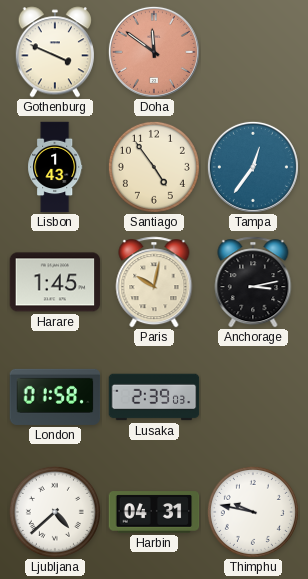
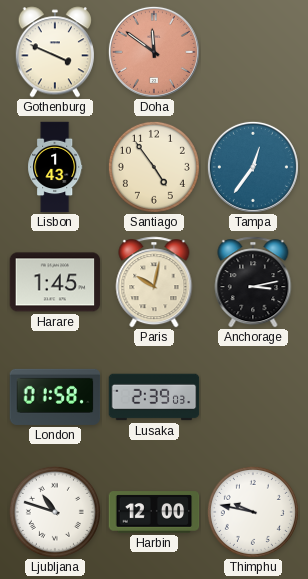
Ljubljana: 4:38 -> 10:48 (55, 512)
Harbin: 04:31 -> 12:00 (154, 512)
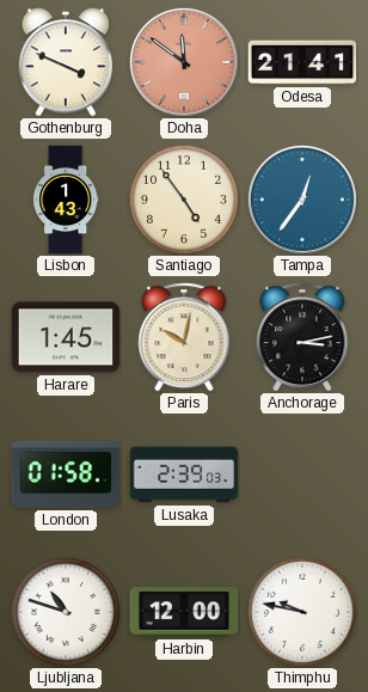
Odesa: none -> 21:41 (302, 62)
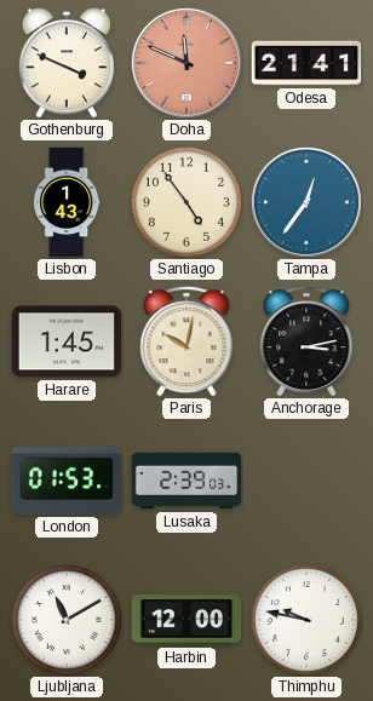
Doha: 11:51 -> 11:49 (187, 63)
London: 01:58 -> 01:53 (67, 481)
Ljubljana: 10:48 -> 11:10 (67, 620)
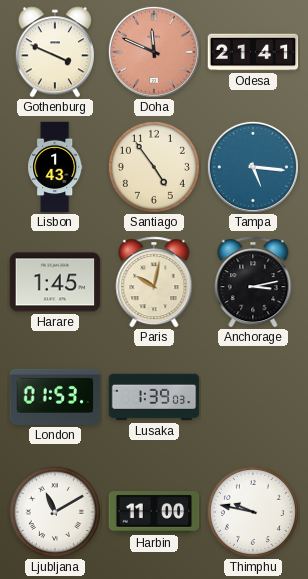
Tampa: 12:36 -> 5:16 (253, 167)
Lusaka: 2:39 -> 1:39 (154, 397)
Harbin: 12:00 -> 11:00 (154, 512)
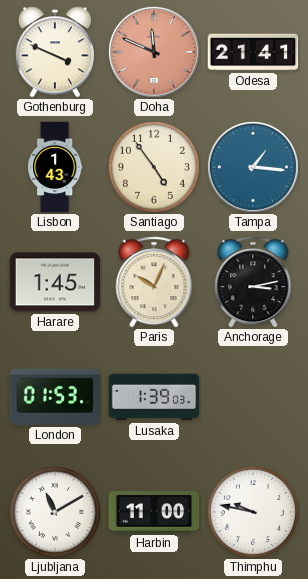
Tampa: 5:16 -> 1:16 (253, 167)
Paris: 10:02 -> 10:04 (154, 282)
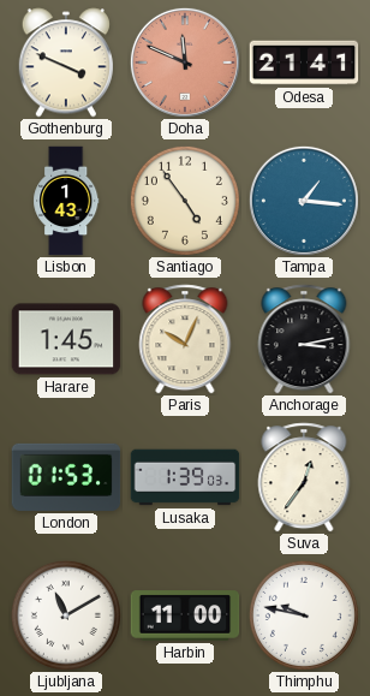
Suva: none -> 12:36 (304, 477)
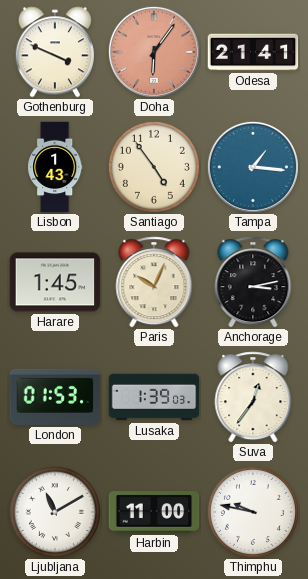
Doha: 11:49 -> 6:06 (154, 52)
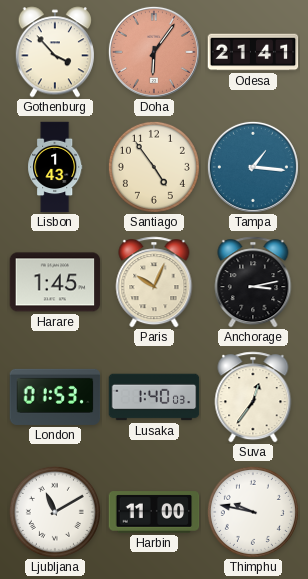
Gothenburg: 3:49 -> 3:53 (54, 52)
Lusaka: 1:39 -> 1:40 (154, 397)
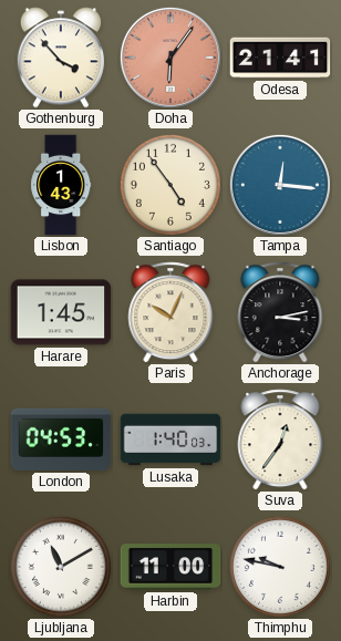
Tampa: 1:16 -> 12:16 (280, 185)
London: 01:53 -> 04:53 (61, 440)
